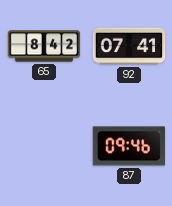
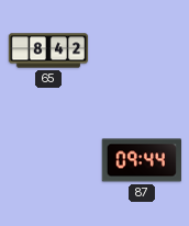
92: 07:41 -> none (129, 46)
87: 09:46 -> 09:44 (141, 160)
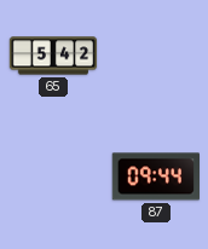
65: 8:42 -> 5:42 (53, 56)
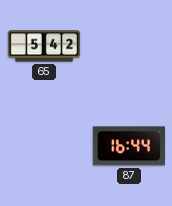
87: 09:44 -> 16:44 (128, 146)
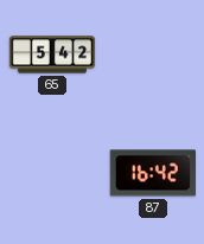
87: 16:44 -> 16:42 (152, 173)
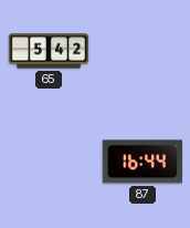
87: 16:42 -> 16:44 (141, 162)
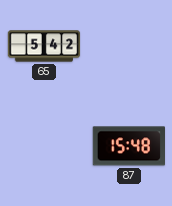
87: 16:44 -> 15:48 (128, 146)
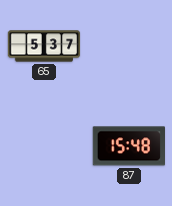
65: 5:42 -> 5:37 (44, 46)
